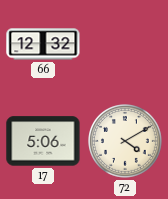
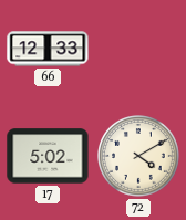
66: 12:32 -> 12:33 (48, 49)
17: 5:06 -> 5:02 (48, 156)
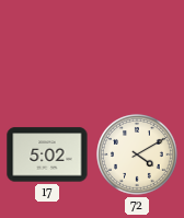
66: 12:33 -> none (48, 49)
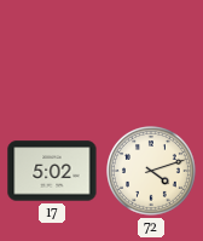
72: 4:10 -> 4:12 (152, 172)
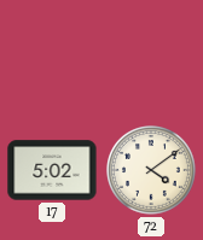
72: 4:12 -> 4:09 (152, 171)
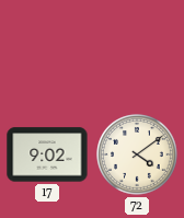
17: 5:02 -> 9:02 (47, 154)
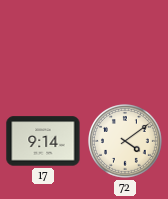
17: 9:02 -> 9:14 (43, 141)
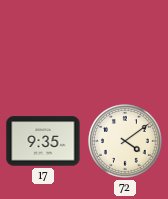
17: 9:14 -> 9:35 (43, 141)
